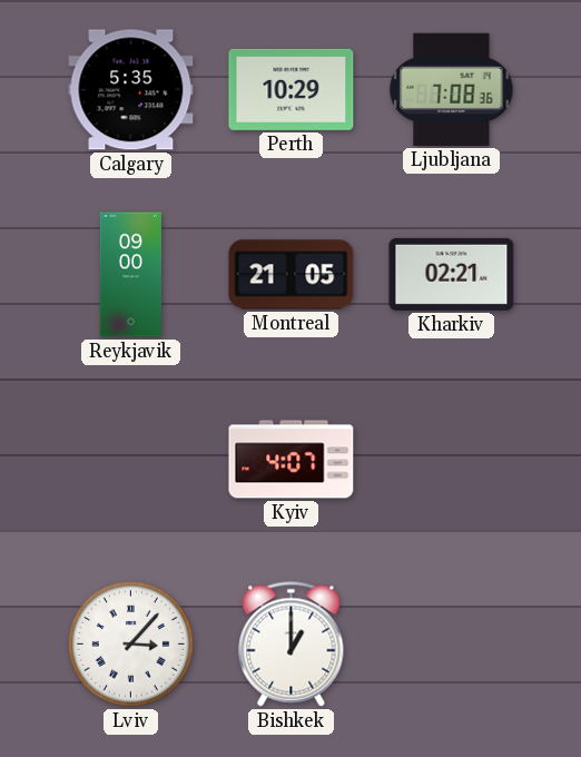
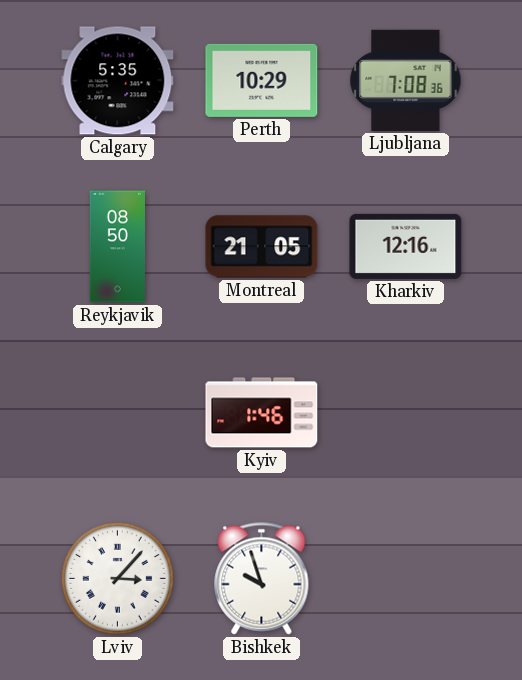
Reykjavik: 09:00 -> 08:50 (117, 247)
Kharkiv: 02:21 -> 12:16 (406, 246)
Kyiv: 4:07 -> 1:46 (262, 413)
Bishkek: 1:00 -> 9:57 (262, 579)
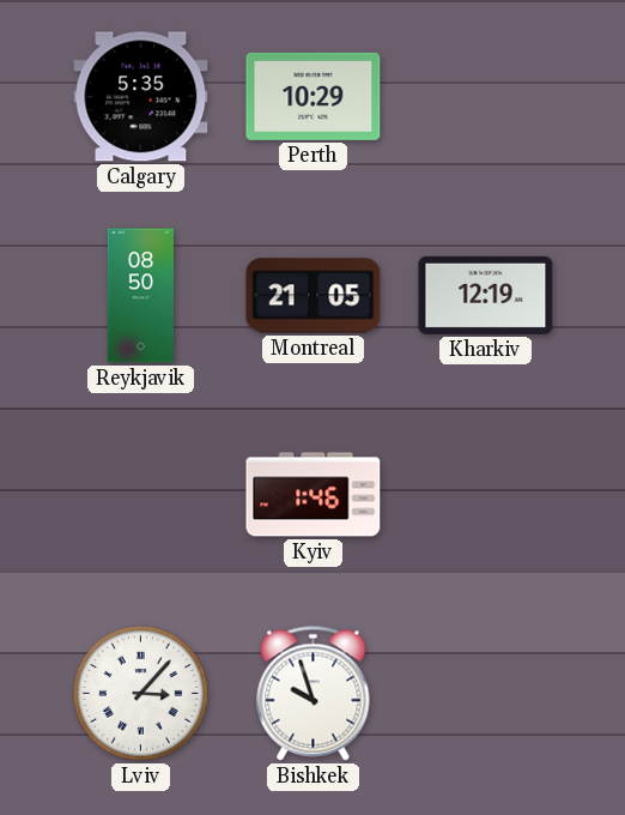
Ljubljana: 7:08 -> none (406, 80)
Kharkiv: 12:16 -> 12:19 (486, 295)
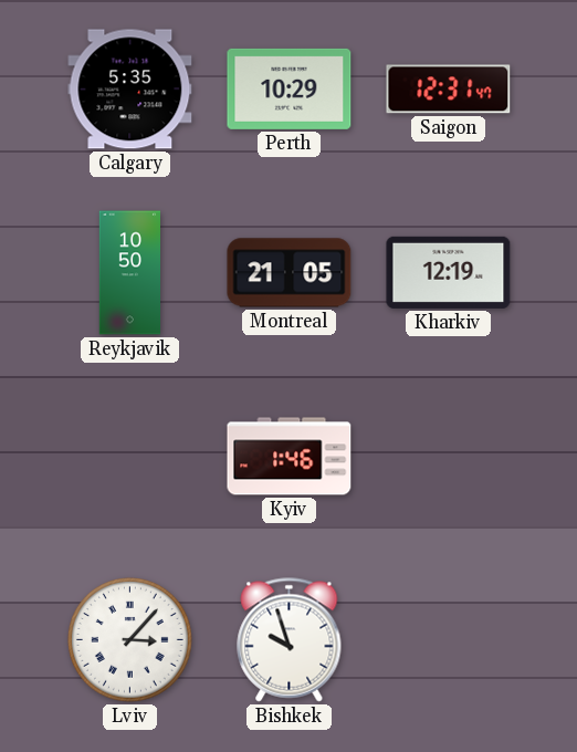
Saigon: none -> 12:31 (449, 90)
Reykjavik: 08:50 -> 10:50 (129, 273)
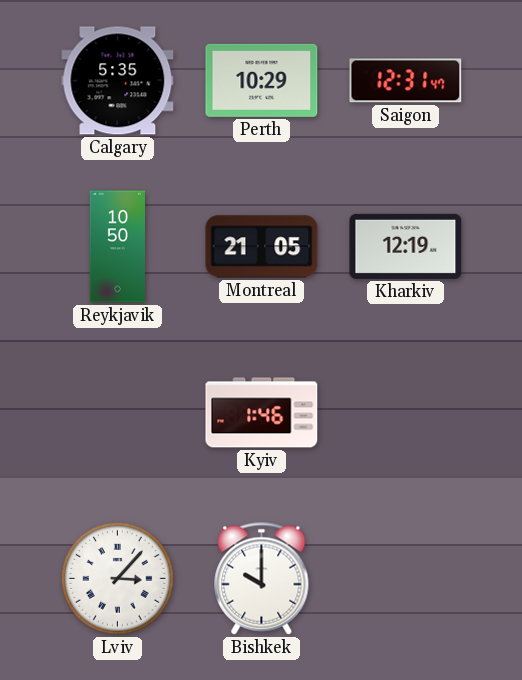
Bishkek: 9:57 -> 10:00 (262, 579)
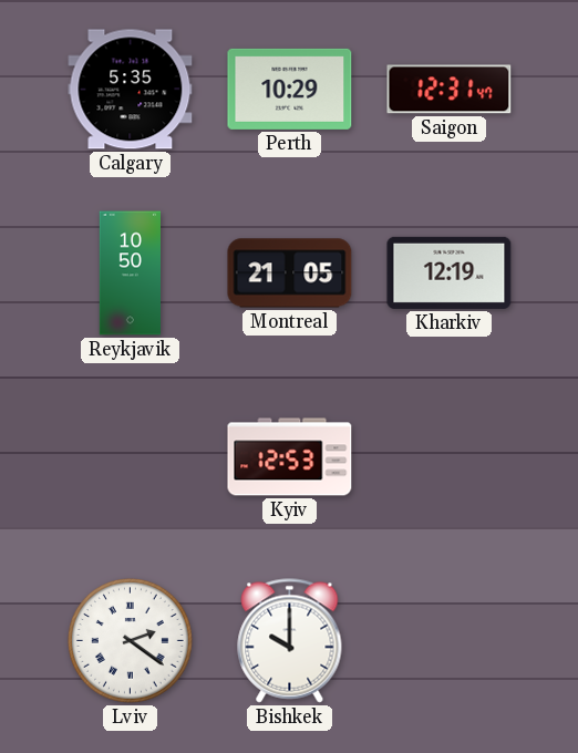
Kyiv: 1:46 -> 12:53 (290, 457)
Lviv: 3:07 -> 2:21 (131, 641)
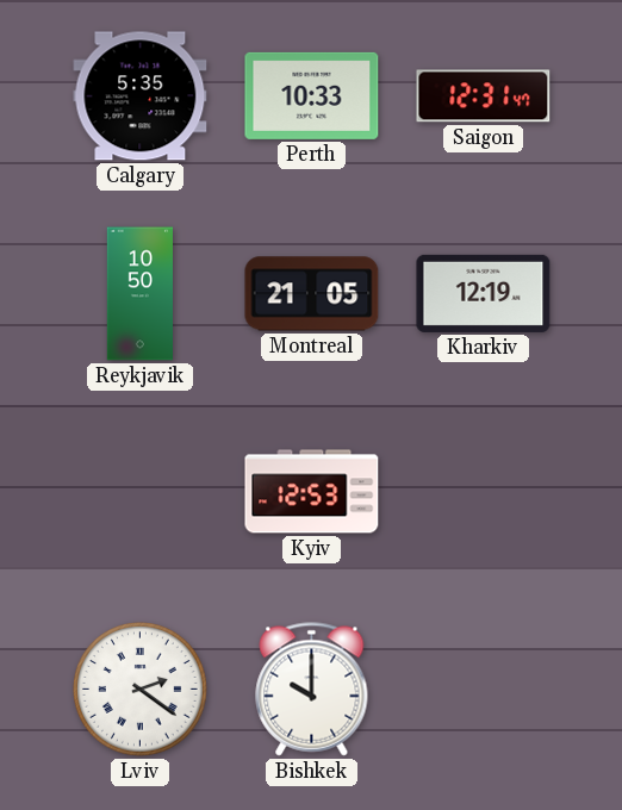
Perth: 10:29 -> 10:33 (312, 95)
